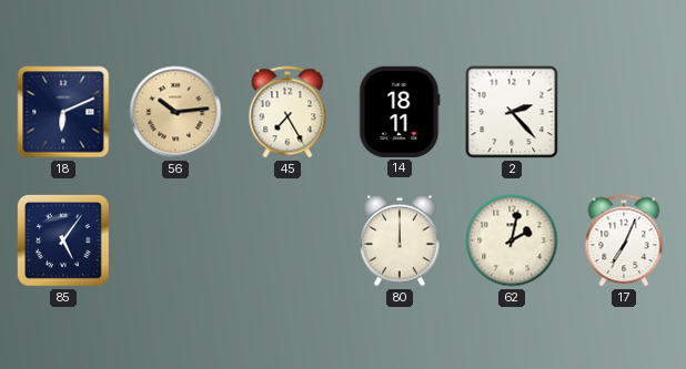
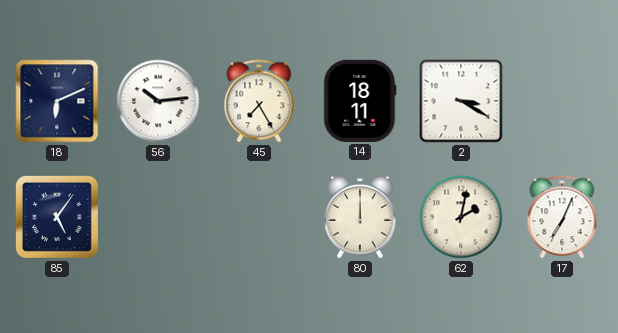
56 dial: champagne -> white (158, 101)
2: 2:23 -> 3:20 (461, 101)
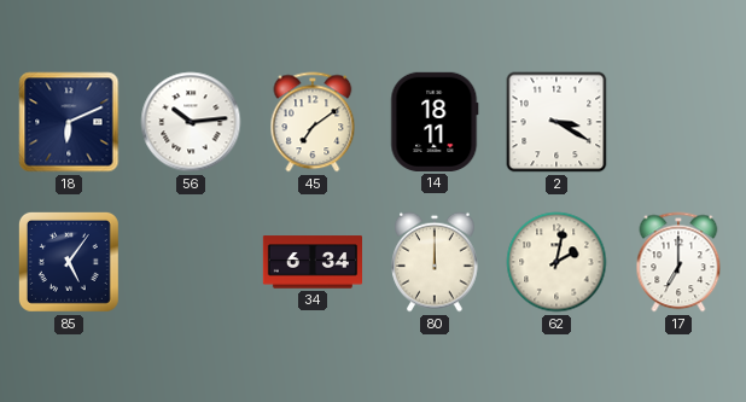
45: 7:25 -> 7:09 (313, 122)
34: none -> 6:34 (311, 262)
17: 7:04 -> 7:00 (678, 262)
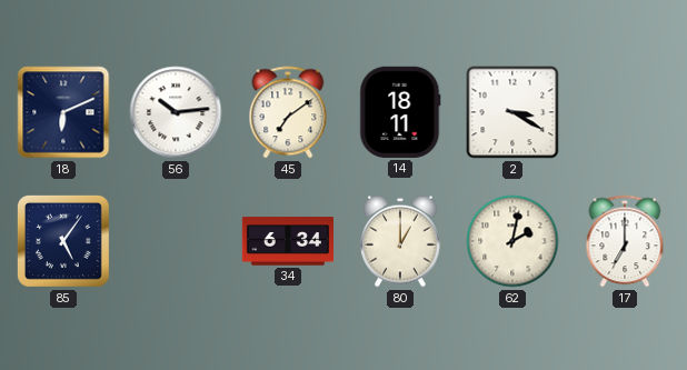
80: 12:00 -> 1:00 (400, 241)
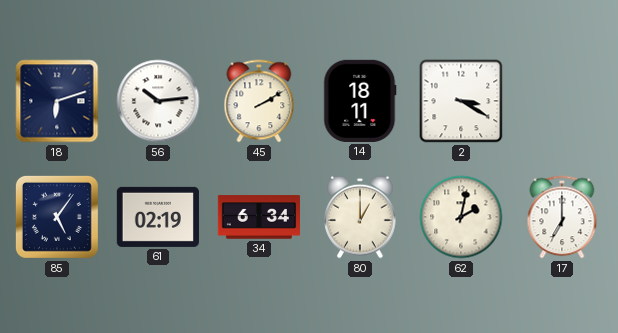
18: 6:11 -> 6:12 (57, 101)
45: 7:09 -> 2:10 (259, 101)
61: none -> 02:19 (158, 217)
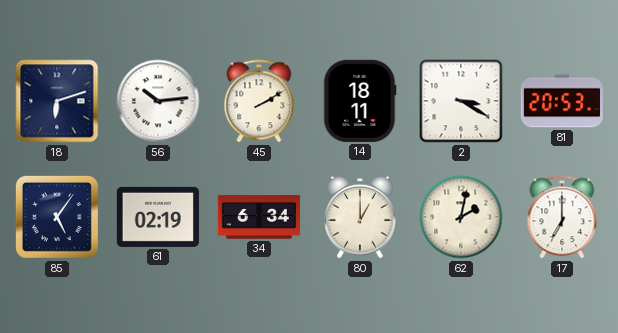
81: none -> 20:53 (561, 101)
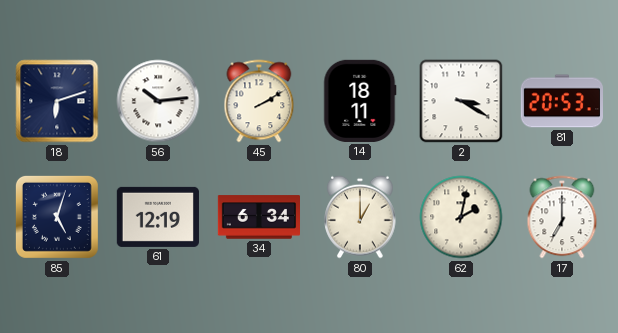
85: 5:06 -> 5:03 (57, 217)
61: 02:19 -> 12:19 (158, 217)
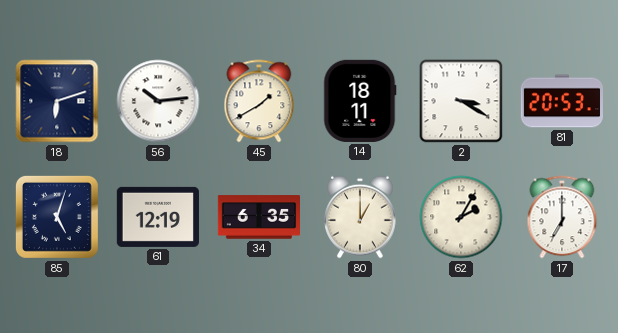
45: 2:10 -> 1:40 (259, 101)
34: 6:34 -> 6:35 (258, 217)
62: 2:02 -> 2:05 (461, 217)
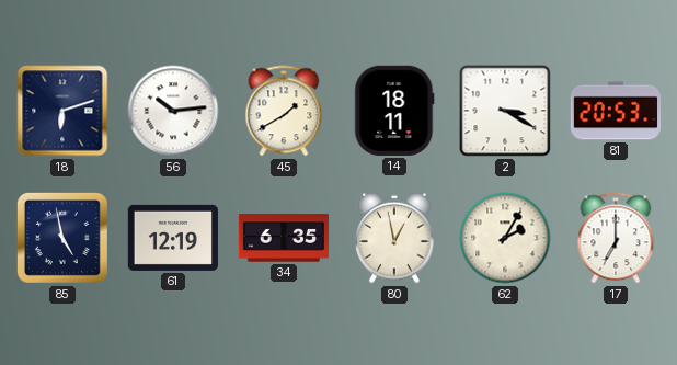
85: 5:03 -> 4:58 (62, 238)
80: 1:00 -> 12:58 (394, 238)
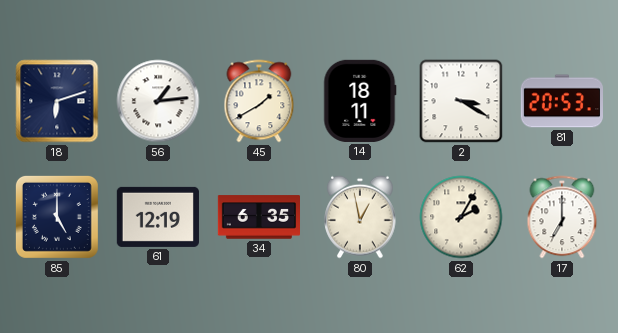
56: 10:14 -> 1:14 (158, 101)
85: 4:58 -> 5:00 (57, 217)
